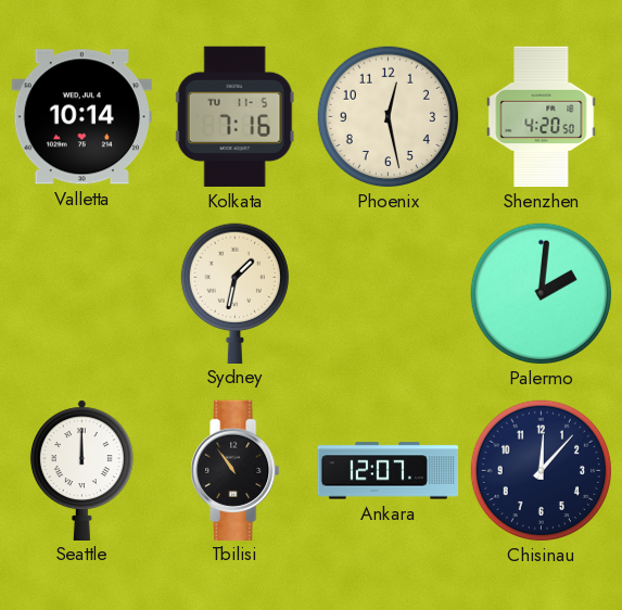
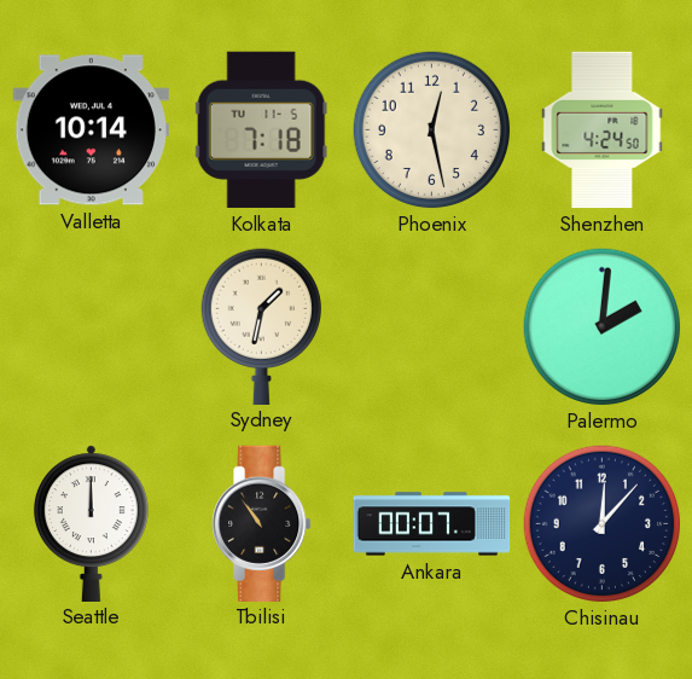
Kolkata: 7:16 -> 7:18 (261, 129)
Shenzhen: 4:20 -> 4:24 (603, 130)
Ankara: 12:07 -> 00:07 (432, 524)
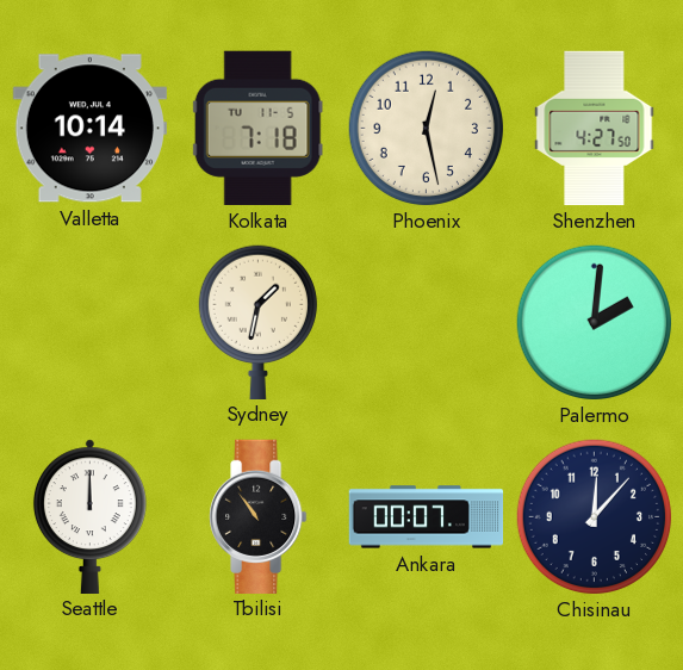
Shenzhen: 4:24 -> 4:27 (595, 129)
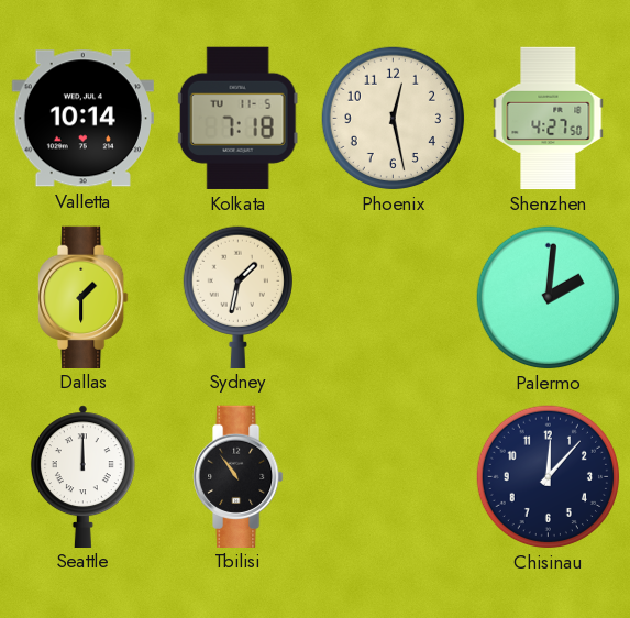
Dallas: none -> 1:30 (84, 297)
Ankara: 00:07 -> none (427, 517)
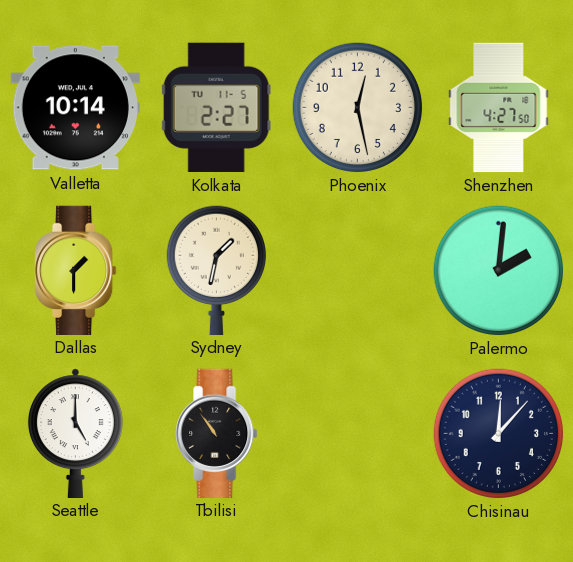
Kolkata: 7:18 -> 2:27 (216, 107)
Seattle: 12:00 -> 5:00 (75, 433)
